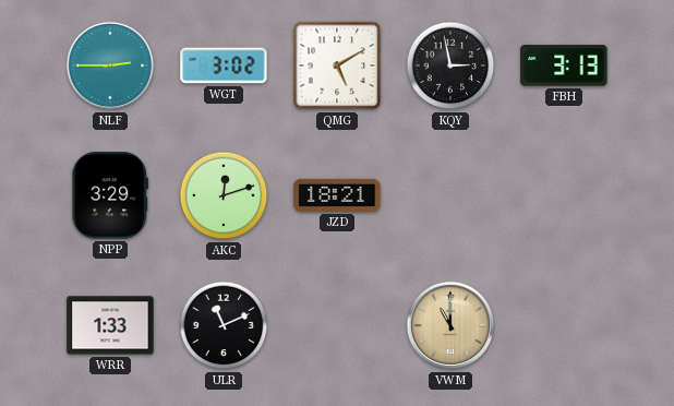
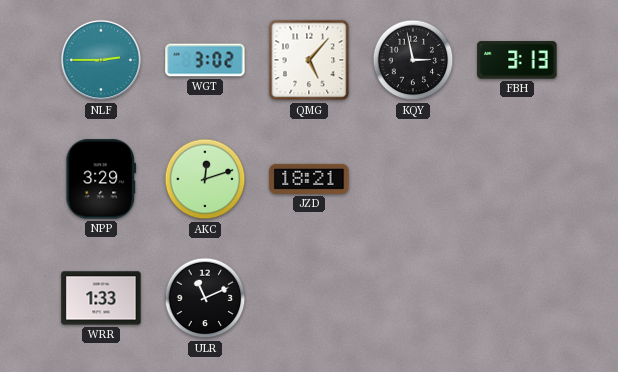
QMG: 5:10 -> 5:07 (309, 60)
VWM: 11:00 -> none (450, 325)
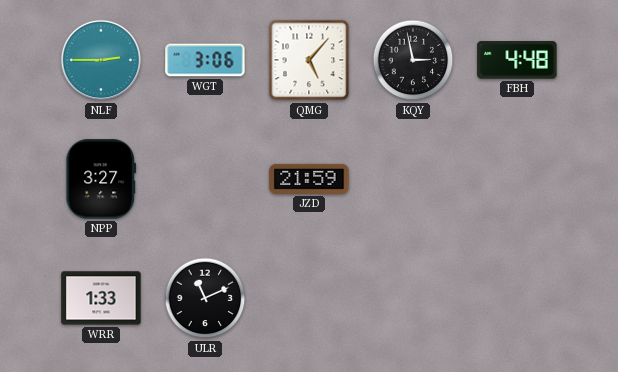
WGT: 3:02 -> 3:06 (205, 60)
FBH: 3:13 -> 4:48 (517, 60)
NPP: 3:29 -> 3:27 (101, 179)
AKC: 12:12 -> none (205, 179)
JZD: 18:21 -> 21:59 (309, 179)
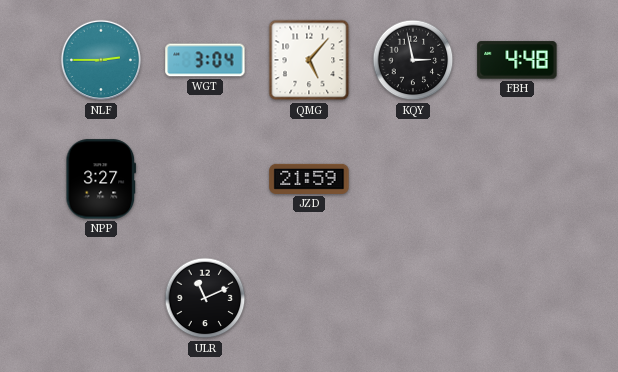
WGT: 3:06 -> 3:04 (205, 60)
WRR: 1:33 -> none (101, 298)
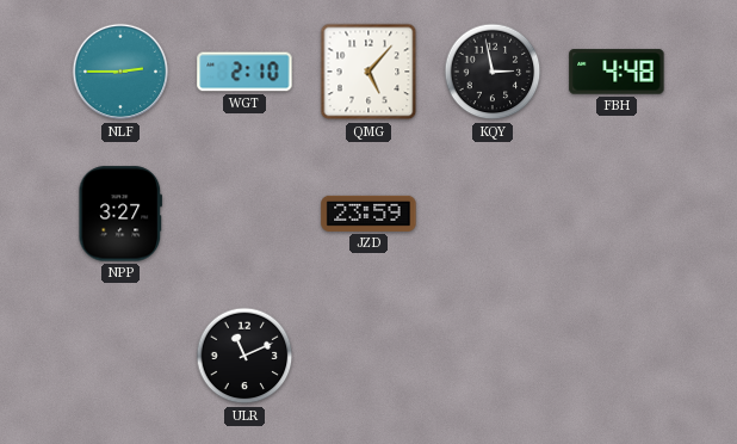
WGT: 3:04 -> 2:10 (244, 72)
JZD: 21:59 -> 23:59 (368, 214)
